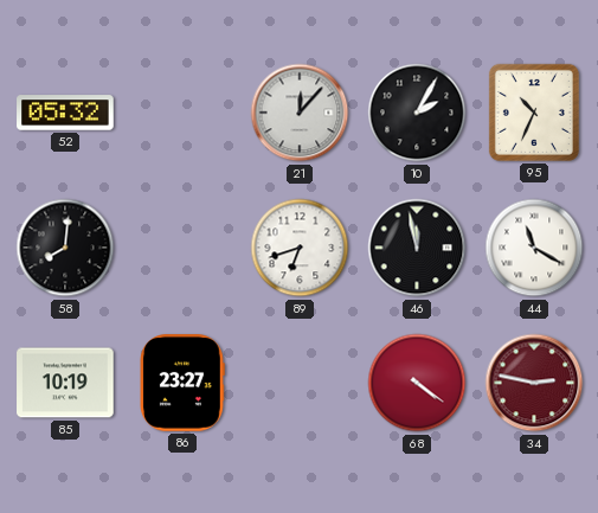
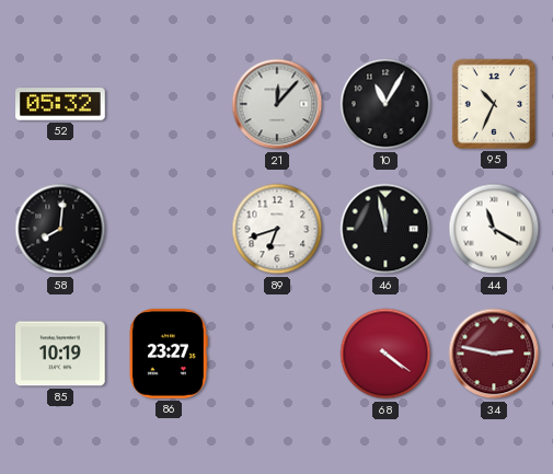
10: 2:05 -> 11:05 (385, 104)
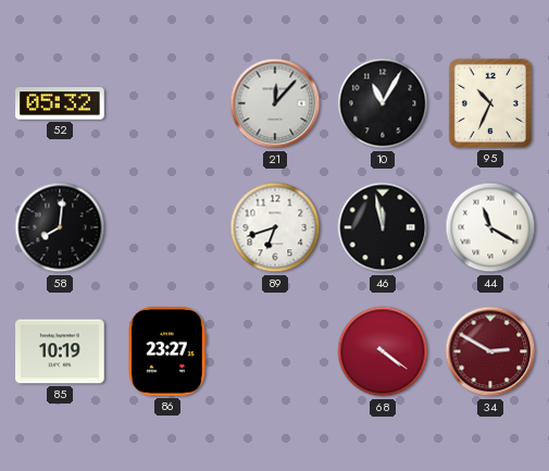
34: 2:47 -> 2:50 (490, 351)
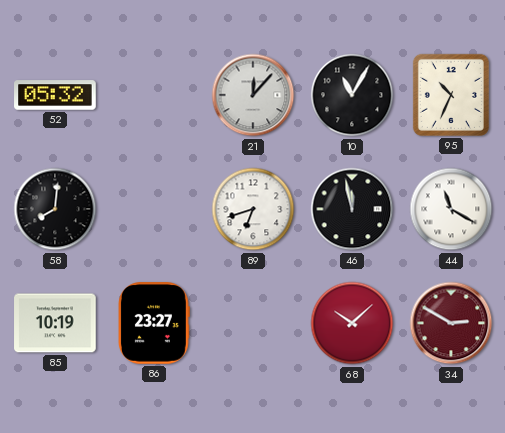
68: 4:21 -> 10:08 (352, 323)
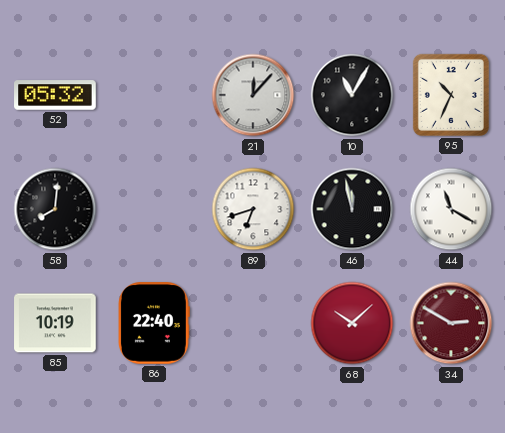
86: 23:27 -> 22:40 (154, 323)
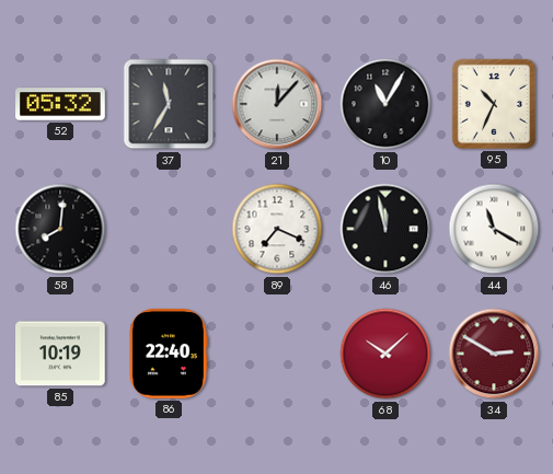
37: none -> 11:35 (169, 104)
89: 6:42 -> 7:19 (277, 229)
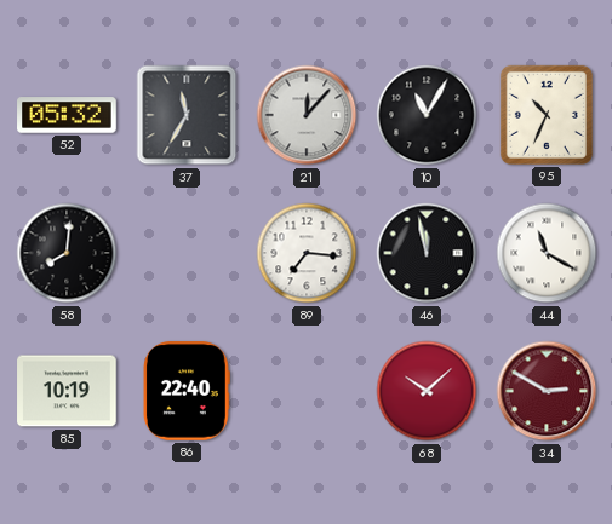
89: 7:19 -> 7:16 (307, 253)
